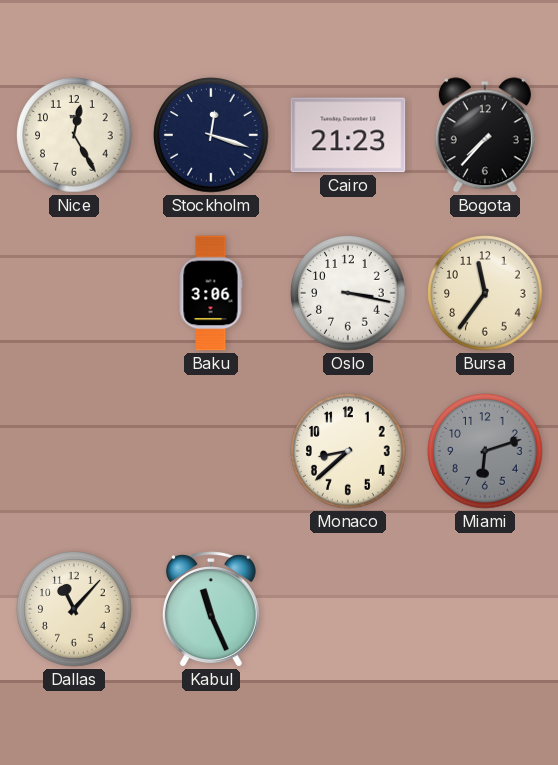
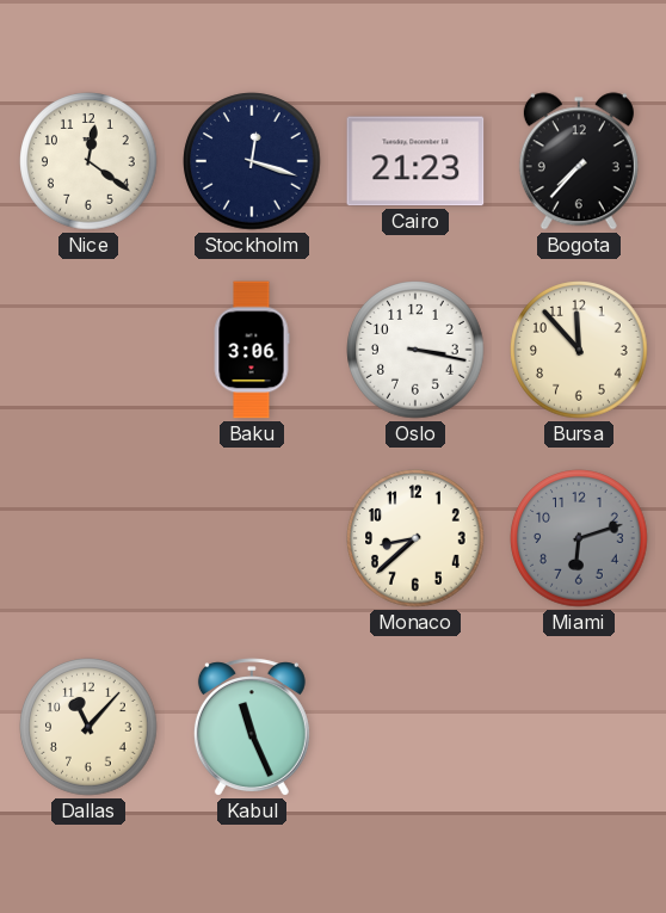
Nice: 12:25 -> 12:21 (88, 161)
Bursa: 11:36 -> 11:53 (579, 350)
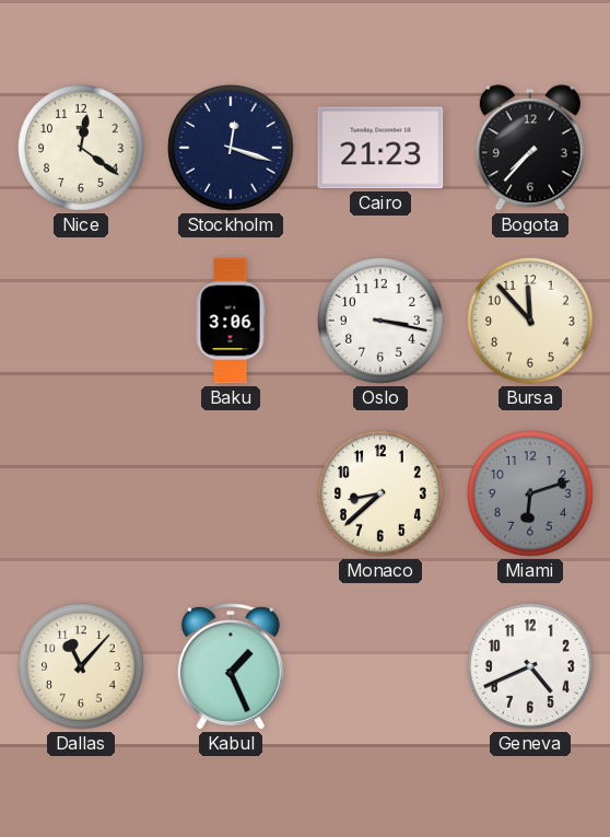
Kabul: 11:26 -> 1:26 (231, 666)
Geneva: none -> 4:41 (530, 666)
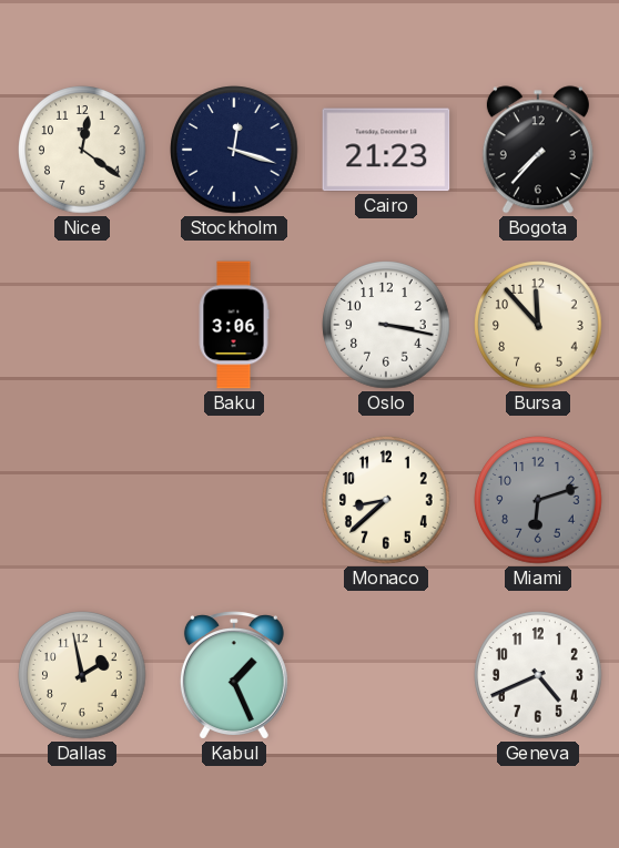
Dallas: 11:07 -> 1:58 (82, 675)
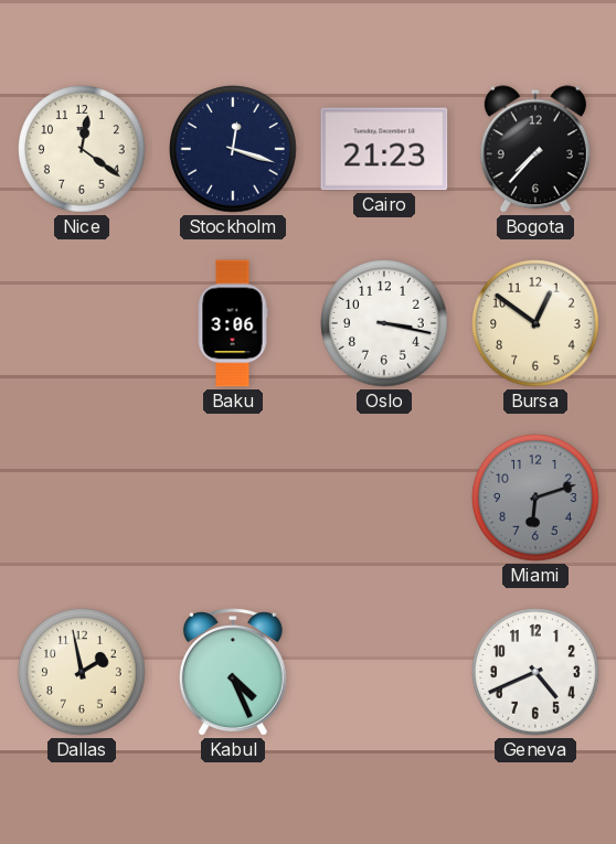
Bursa: 11:53 -> 12:51 (535, 323)
Monaco: 8:38 -> none (386, 500)
Kabul: 1:26 -> 4:26 (233, 672)
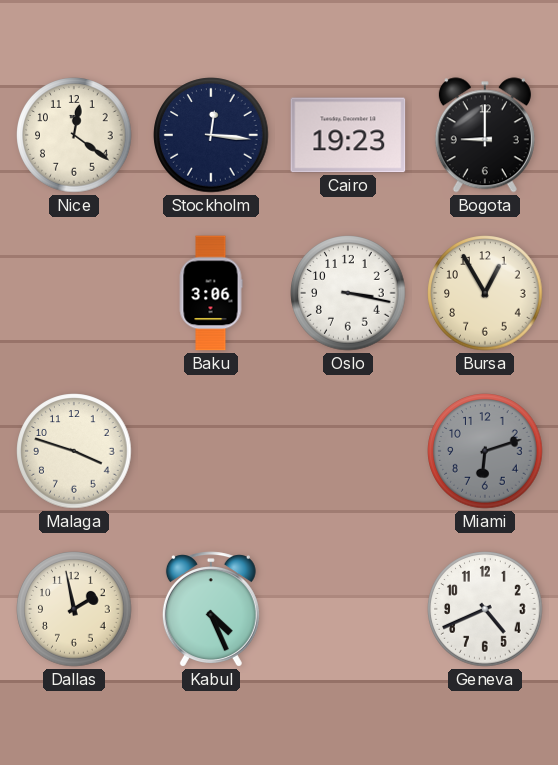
Stockholm: 12:18 -> 12:16 (211, 135)
Cairo: 21:23 -> 19:23 (348, 135)
Bogota: 7:37 -> 9:00 (485, 135)
Bursa: 12:51 -> 12:55 (485, 293)
Malaga: none -> 3:48 (74, 451)
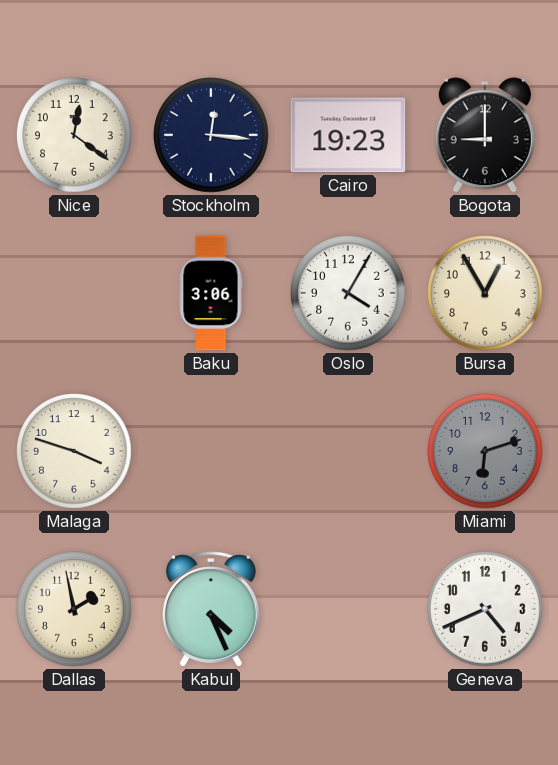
Oslo: 3:17 -> 4:05 (348, 293)
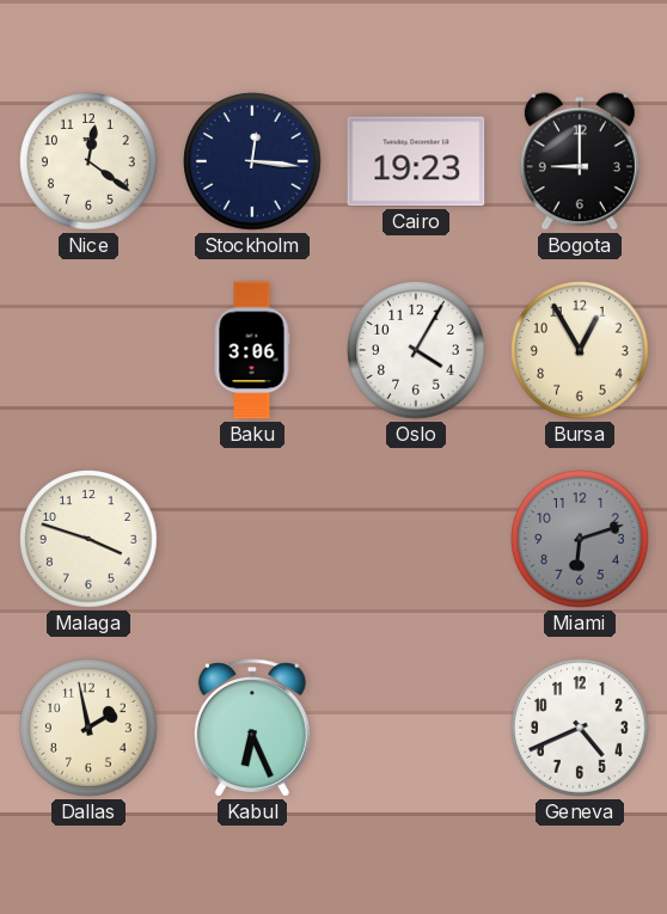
Kabul: 4:26 -> 6:26 (252, 728)
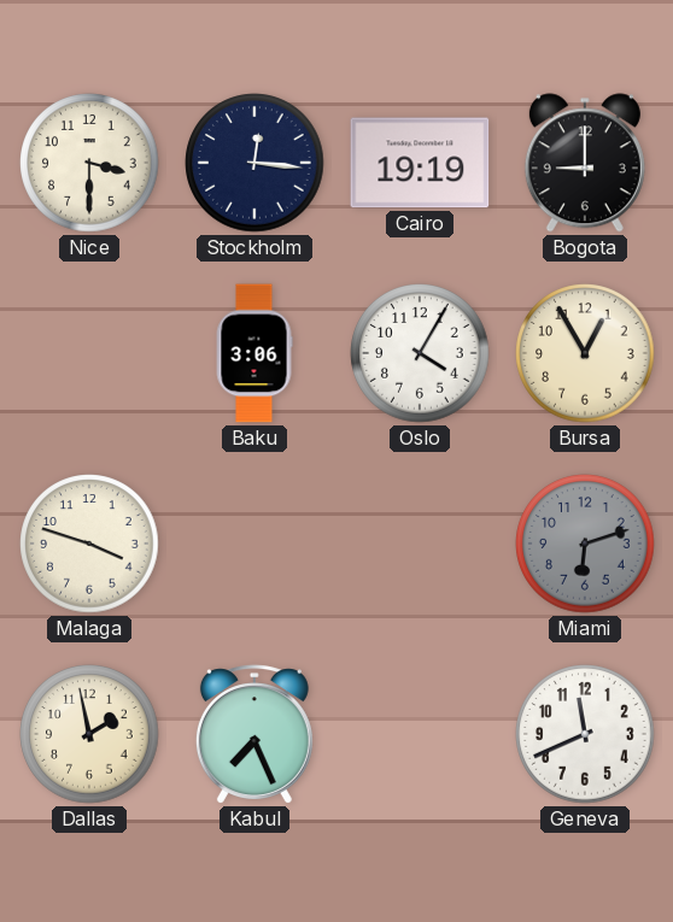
Nice: 12:21 -> 3:30 (89, 163)
Cairo: 19:23 -> 19:19 (420, 163)
Kabul: 6:26 -> 7:26 (254, 734)
Geneva: 4:41 -> 11:41 (585, 734)
